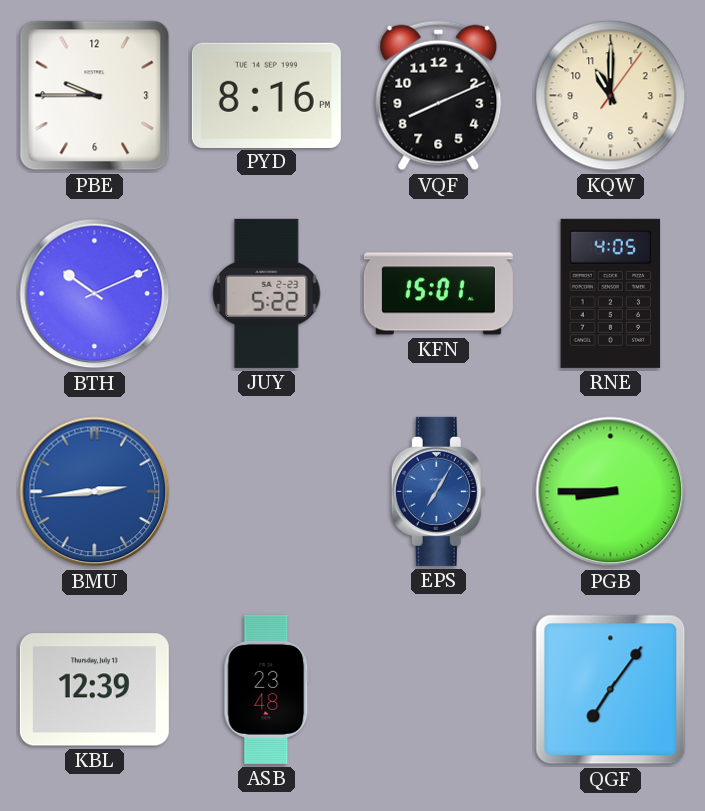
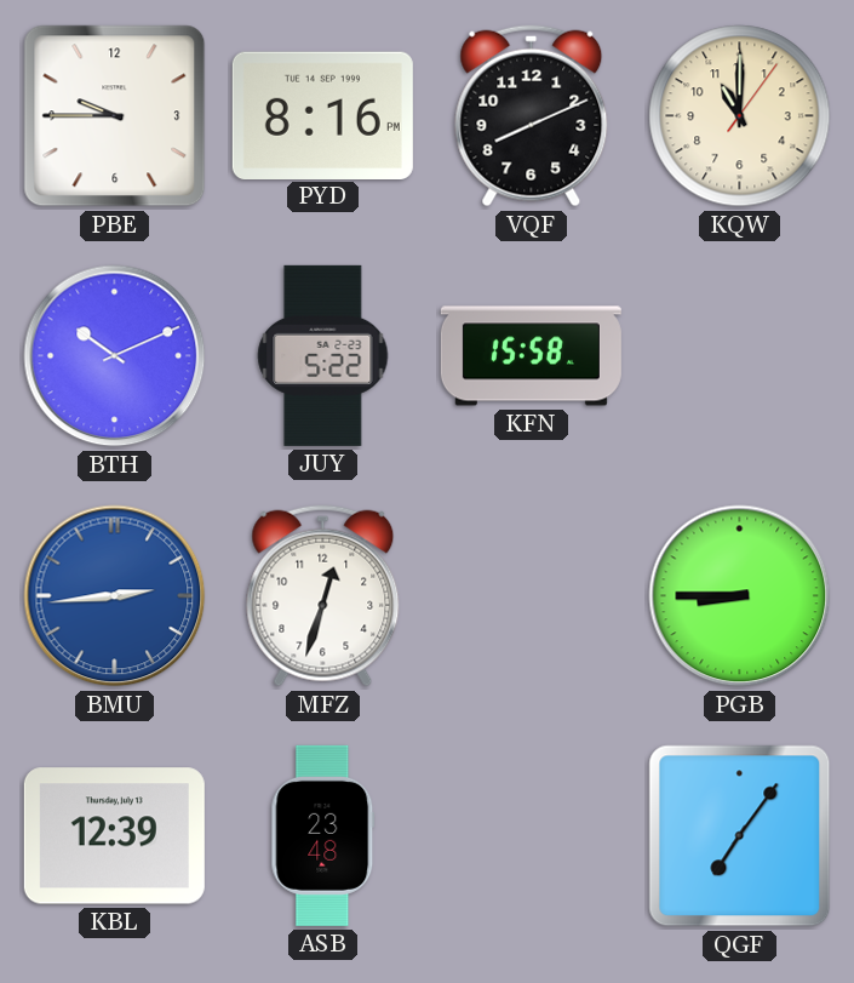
KFN: 15:01 -> 15:58 (531, 356)
RNE: 4:05 -> none (611, 293)
MFZ: none -> 12:33 (323, 596)
EPS: 7:05 -> none (438, 491)
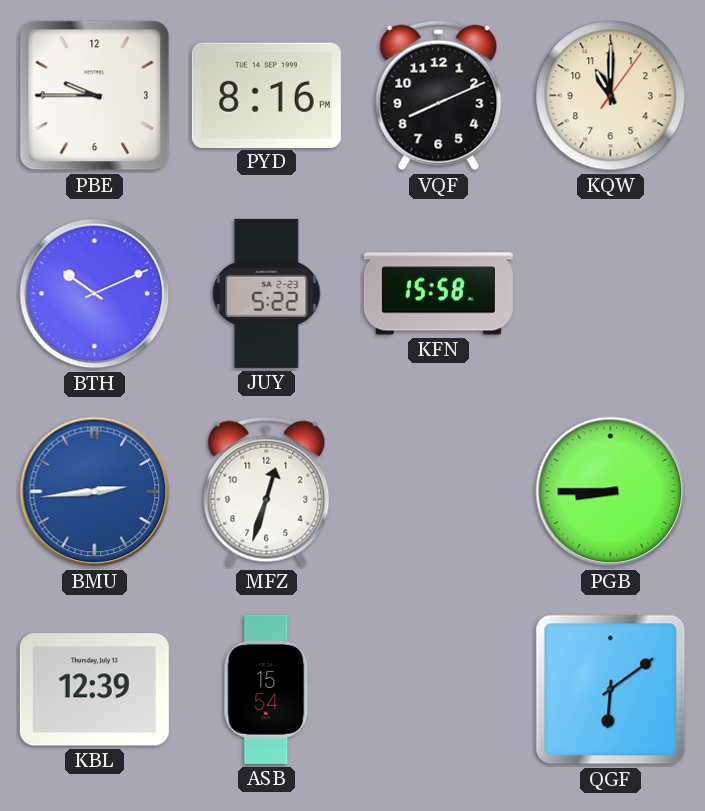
ASB: 23:48 -> 15:54 (267, 689)
QGF: 7:06 -> 6:09 (611, 690)
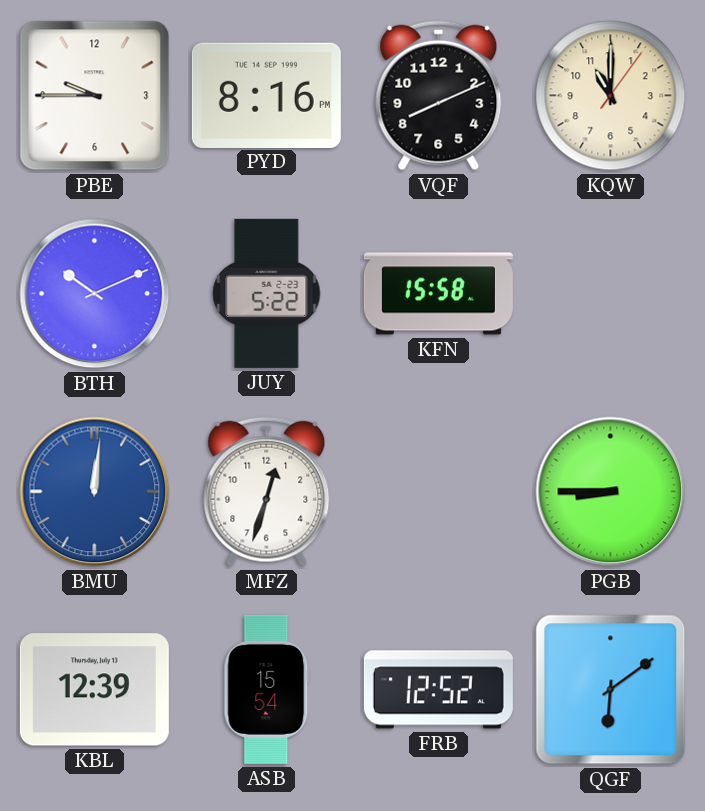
BMU: 2:44 -> 12:01 (95, 492)
FRB: none -> 12:52 (438, 690)
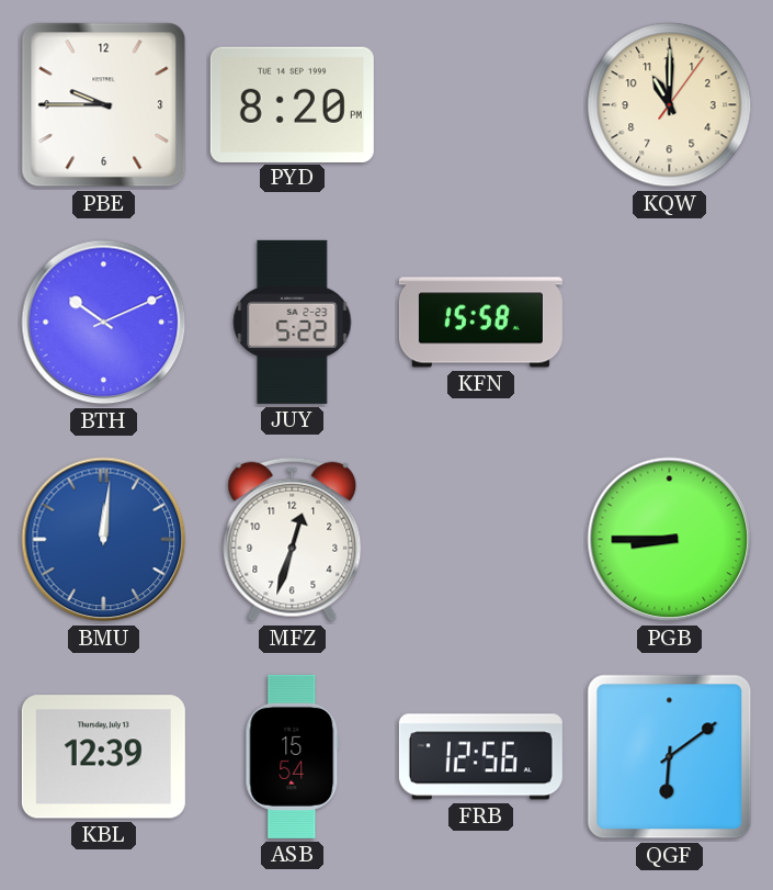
PYD: 8:16 -> 8:20 (292, 104)
VQF: 8:11 -> none (439, 96)
FRB: 12:52 -> 12:56 (480, 757)
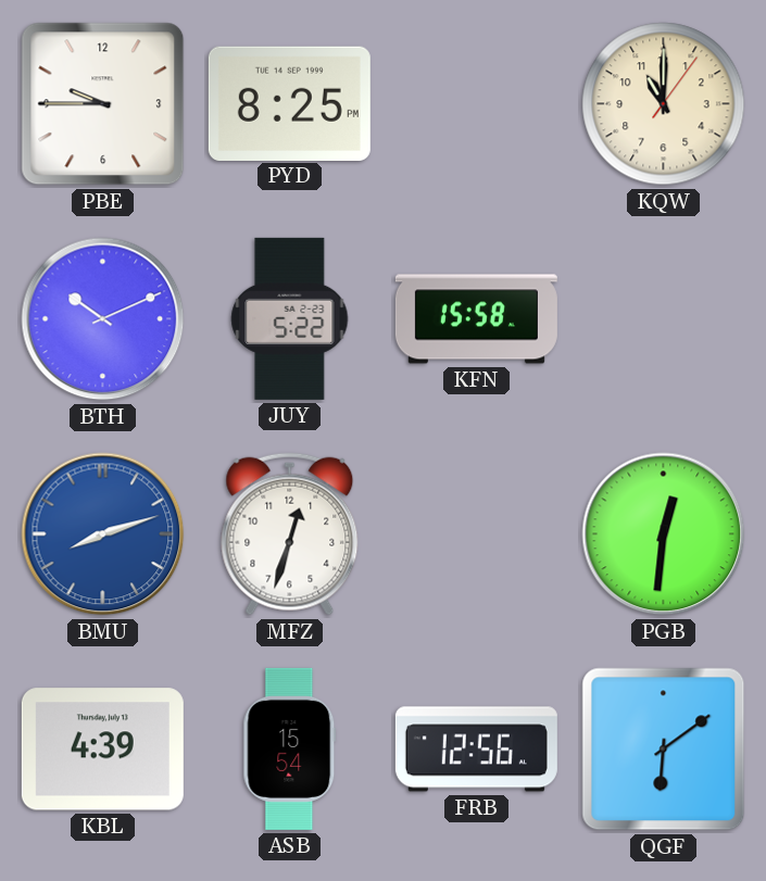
PYD: 8:20 -> 8:25 (289, 103)
BMU: 12:01 -> 8:12 (103, 534)
PGB: 8:45 -> 12:31 (664, 534)
KBL: 12:39 -> 4:39 (102, 750)
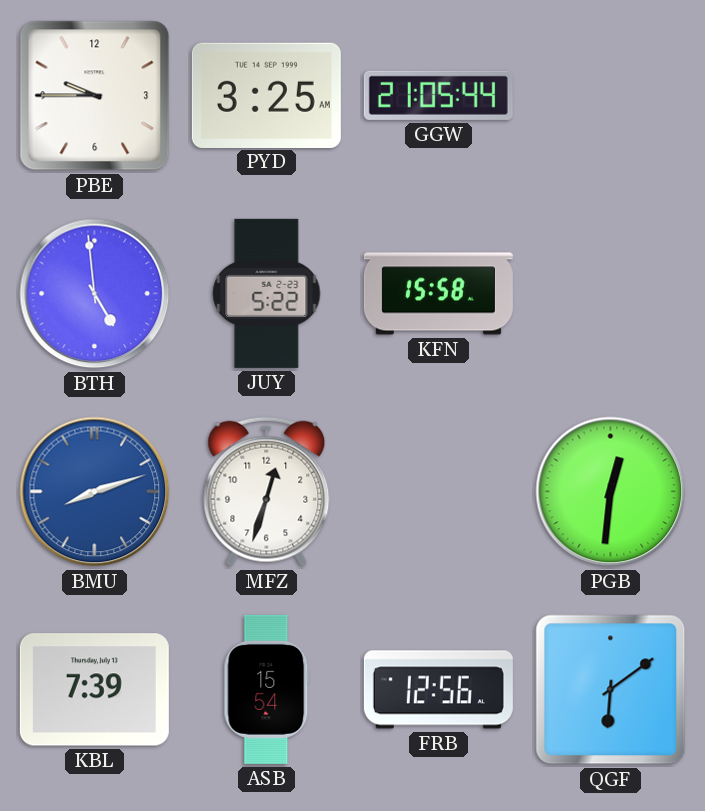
PYD: 8:25 -> 3:25 (266, 95)
GGW: none -> 21:05 (438, 95)
KQW: 11:00 -> none (664, 104)
BTH: 10:11 -> 4:59 (95, 294)
KBL: 4:39 -> 7:39 (94, 690)
